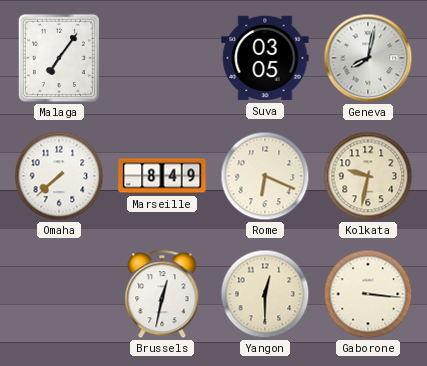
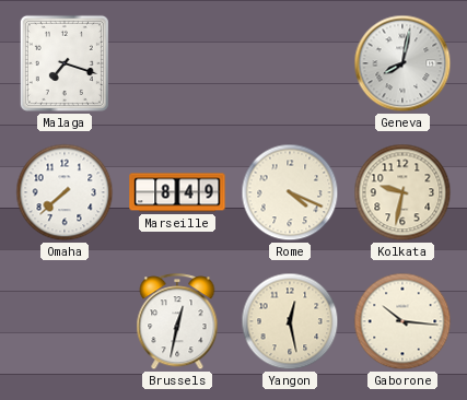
Malaga: 7:06 -> 7:18 (65, 63)
Suva: 03:05 -> none (265, 58)
Rome: 6:19 -> 4:19 (290, 192)
Yangon: 12:30 -> 12:28 (290, 321)
Gaborone: 3:16 -> 10:16 (402, 321)
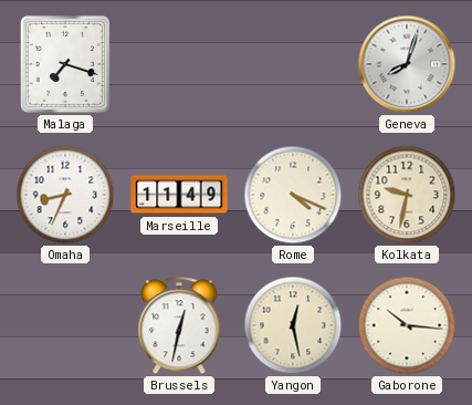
Geneva: 8:02 -> 8:03 (407, 64)
Omaha: 7:38 -> 8:34 (65, 195)
Marseille: 8:49 -> 11:49 (179, 195)
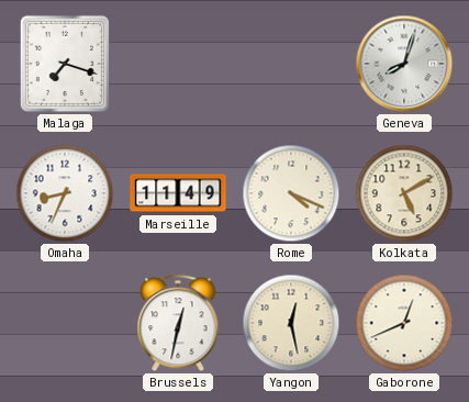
Kolkata: 9:32 -> 5:10 (404, 193)
Gaborone: 10:16 -> 12:41 (404, 323)
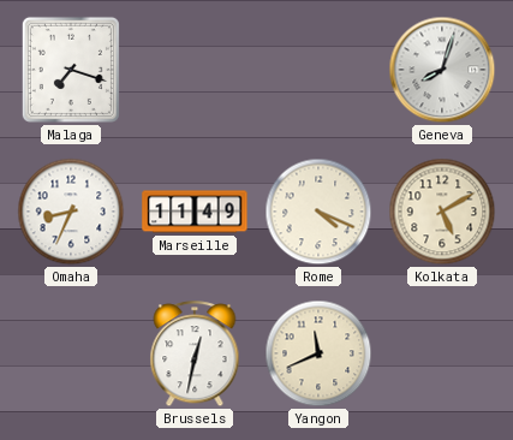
Yangon: 12:28 -> 11:41 (318, 353)
Gaborone: 12:41 -> none (404, 323)
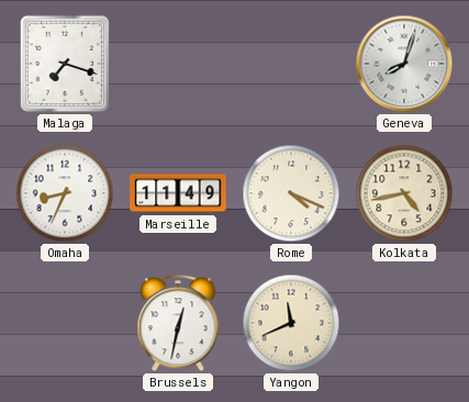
Kolkata: 5:10 -> 4:43 (404, 193)
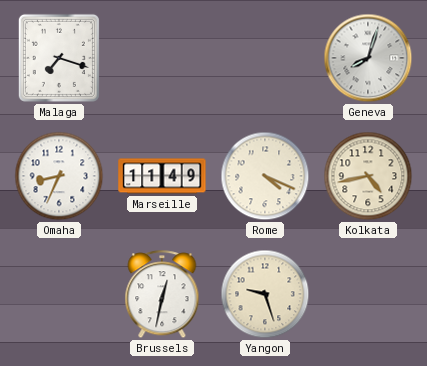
Yangon: 11:41 -> 9:27 (265, 294)
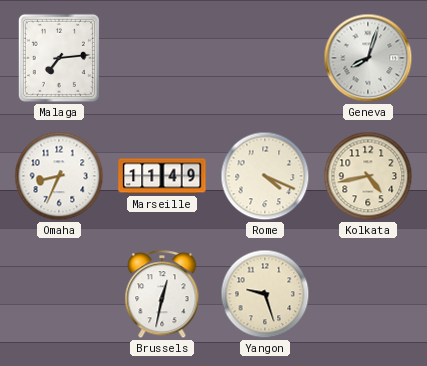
Malaga: 7:18 -> 7:14 (59, 58)
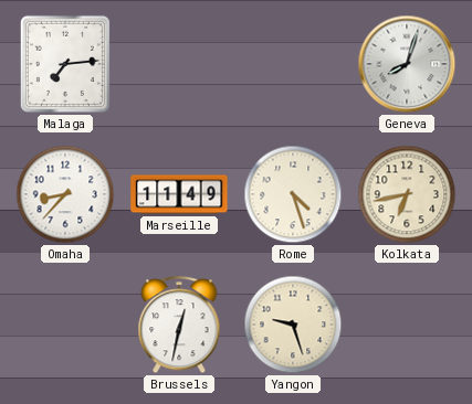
Omaha: 8:34 -> 8:37 (65, 194)
Rome: 4:19 -> 4:27 (293, 194)
Kolkata: 4:43 -> 6:43 (407, 194)
